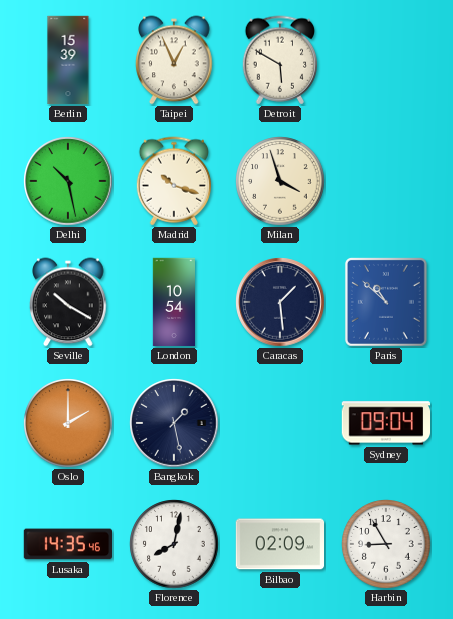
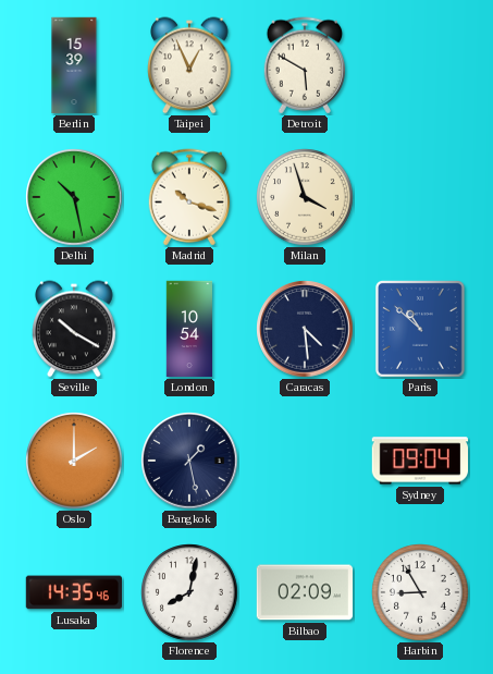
Caracas: 1:29 -> 4:29 (305, 329)
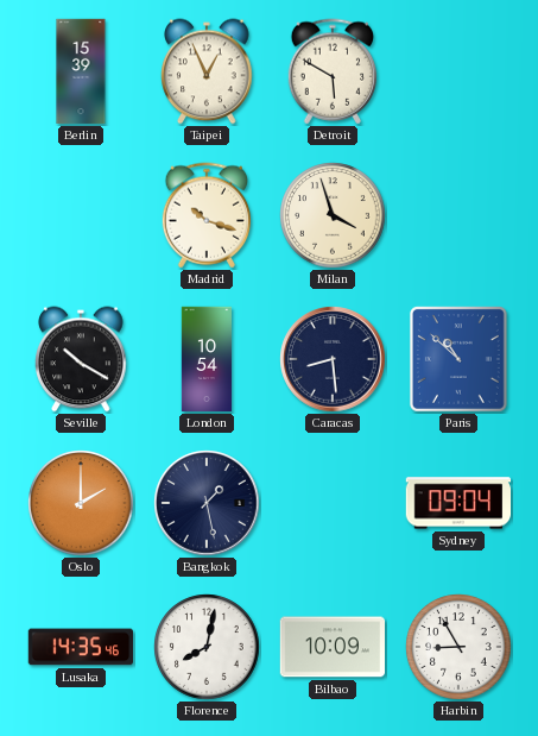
Delhi: 10:28 -> none (74, 197)
Caracas: 4:29 -> 8:29 (333, 359)
Bilbao: 02:09 -> 10:09 (331, 647)
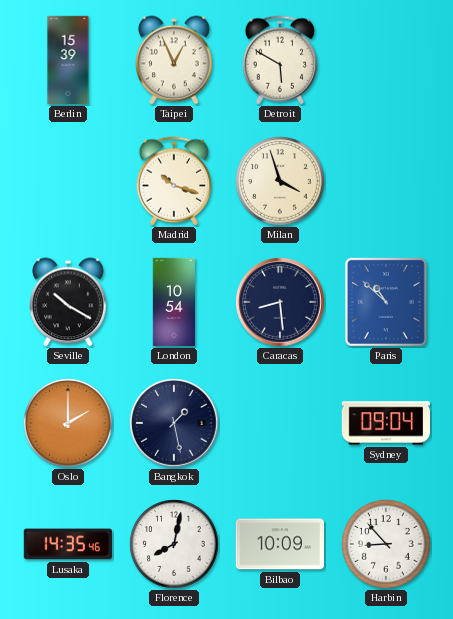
Harbin: 8:55 -> 8:53 (386, 544)
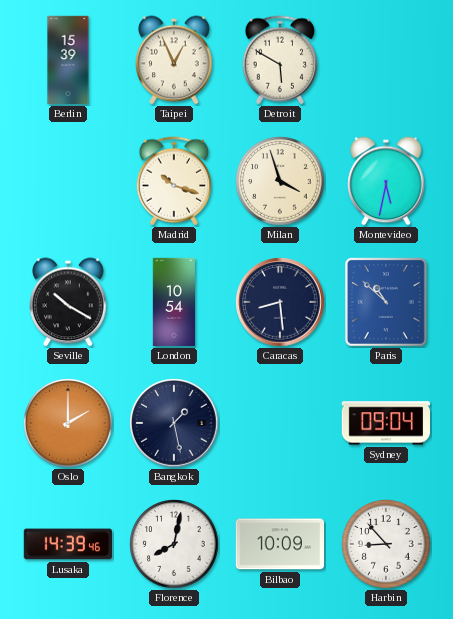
Montevideo: none -> 5:32 (386, 181)
Lusaka: 14:35 -> 14:39 (67, 544)
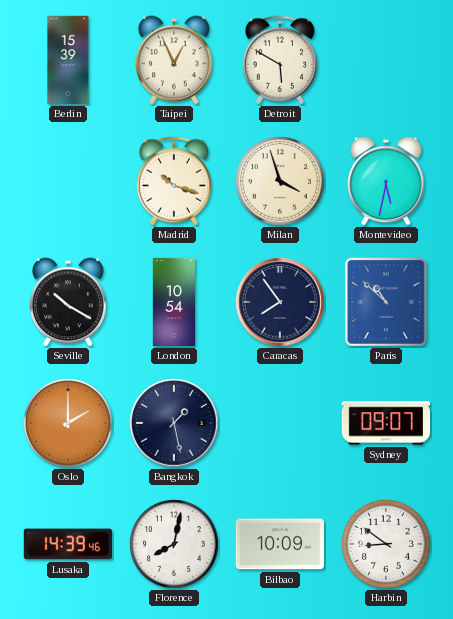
Caracas: 8:29 -> 7:54 (280, 302)
Sydney: 09:04 -> 09:07 (385, 423)
Harbin: 8:53 -> 8:51 (386, 544)
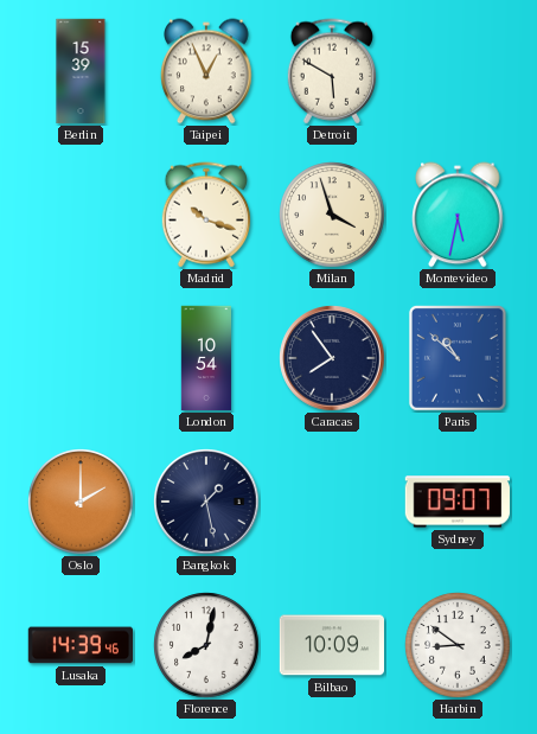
Seville: 10:20 -> none (68, 302)
